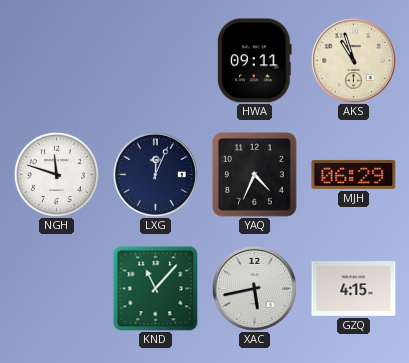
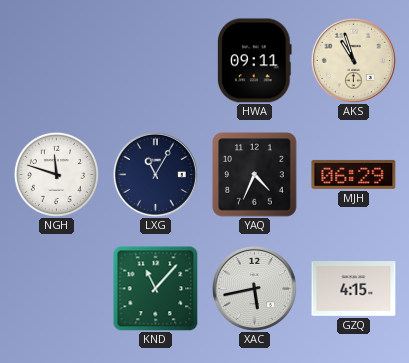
LXG: 12:04 -> 11:05 (155, 174)
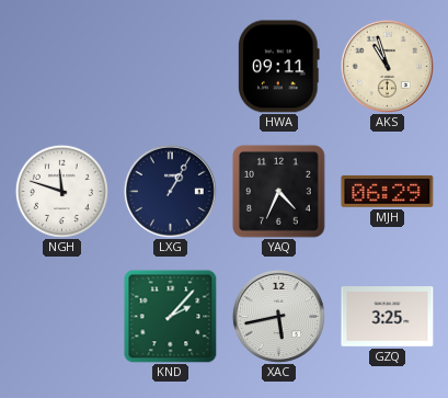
LXG: 11:05 -> 1:05 (170, 191)
KND: 11:07 -> 2:07 (171, 317)
GZQ: 4:15 -> 3:25 (388, 317)
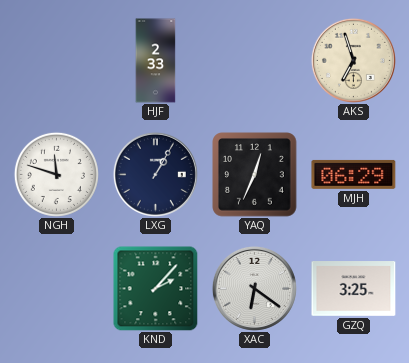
HJF: none -> 2:33 (156, 61)
HWA: 09:11 -> none (279, 67)
AKS: 10:57 -> 6:57 (353, 60)
YAQ: 4:34 -> 12:34 (255, 175)
XAC: 5:43 -> 6:21 (254, 288)
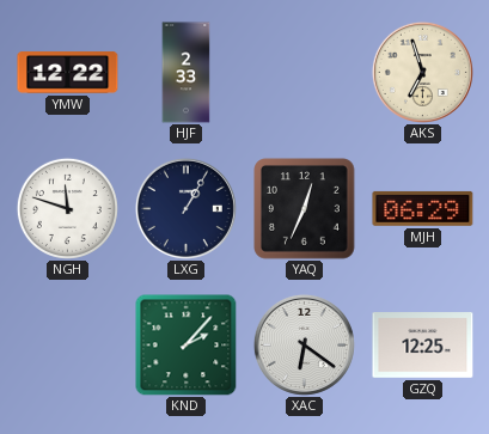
YMW: none -> 12:22 (68, 73)
GZQ: 3:25 -> 12:25 (423, 346)
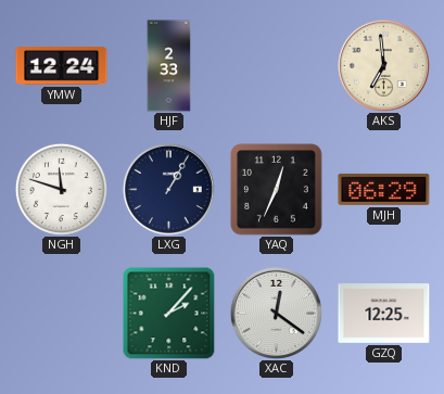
YMW: 12:22 -> 12:24 (62, 66)
AKS: 6:57 -> 6:59 (383, 65)
XAC: 6:21 -> 12:21 (276, 313)
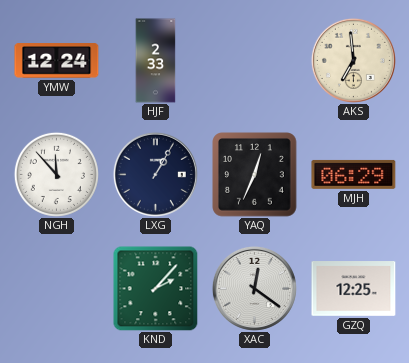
NGH: 11:48 -> 11:53 (56, 174)
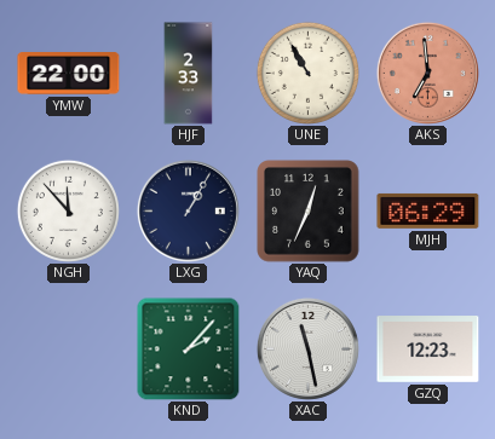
YMW: 12:24 -> 22:00 (69, 74)
UNE: none -> 10:55 (307, 73)
AKS dial: cream -> salmon (427, 73)
XAC: 12:21 -> 11:28 (307, 348)
GZQ: 12:25 -> 12:23 (428, 350)
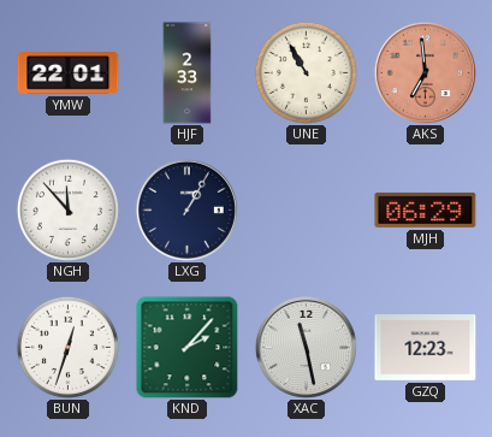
YMW: 22:00 -> 22:01 (69, 73)
YAQ: 12:34 -> none (309, 212)
BUN: none -> 12:33 (67, 347)
